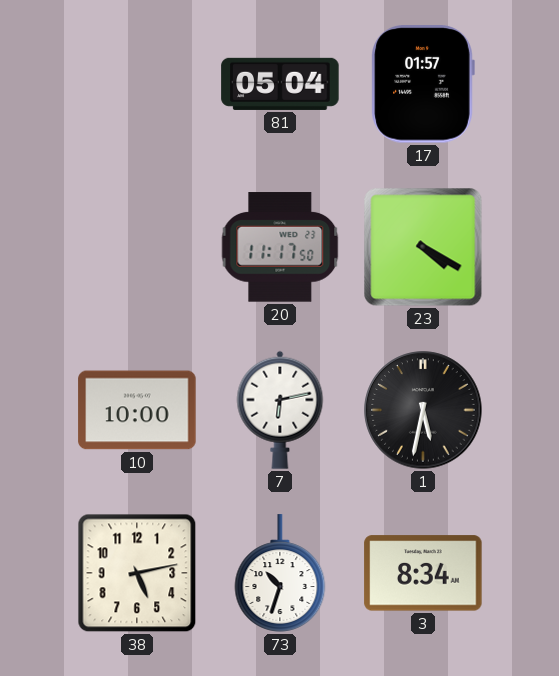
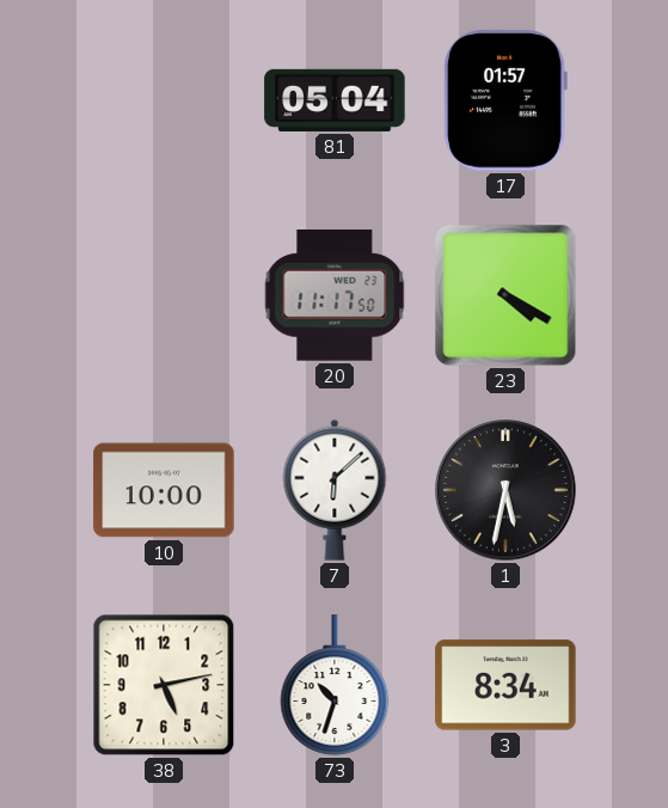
7: 6:13 -> 6:08 (335, 490)
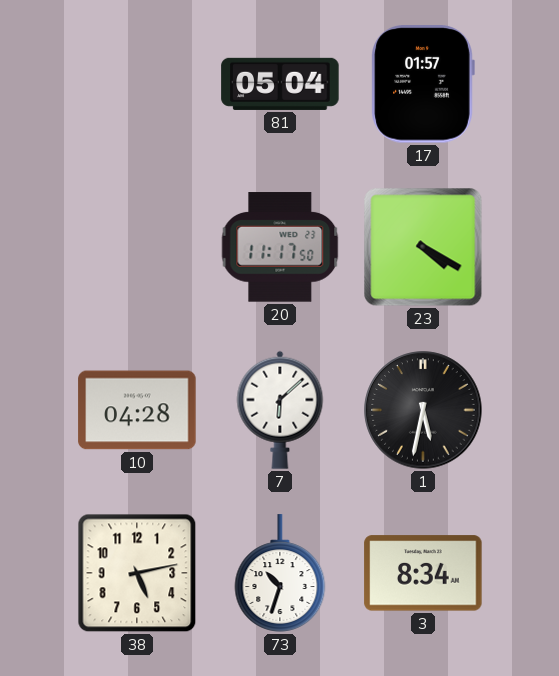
10: 10:00 -> 04:28 (137, 410)
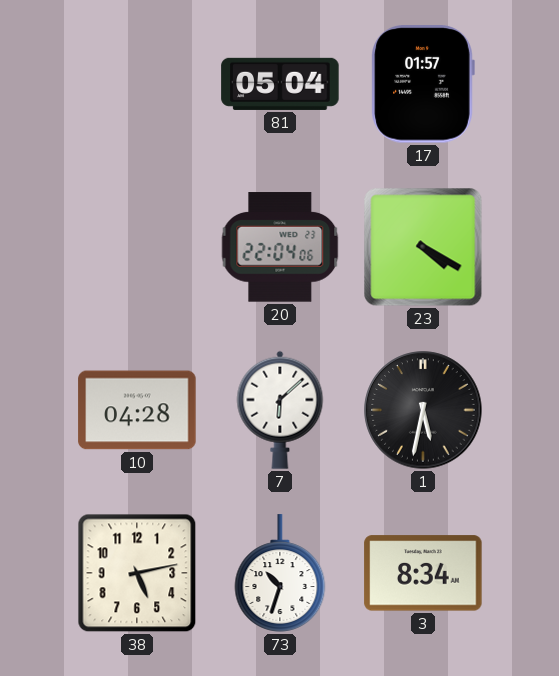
20: 11:17 -> 22:04 (280, 247)
